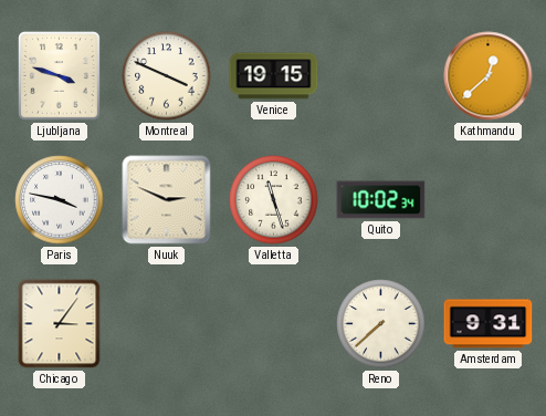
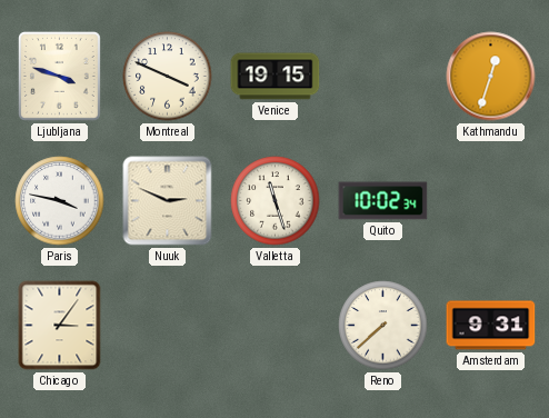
Kathmandu: 12:38 -> 12:33 (491, 77)
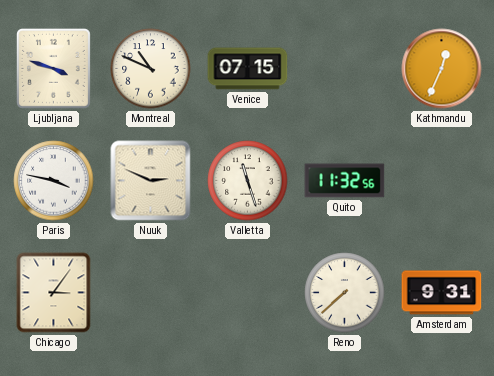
Montreal: 3:49 -> 10:49 (151, 69)
Venice: 19:15 -> 07:15 (248, 69)
Kathmandu: 12:33 -> 12:34 (442, 69)
Quito: 10:02 -> 11:32 (345, 181)
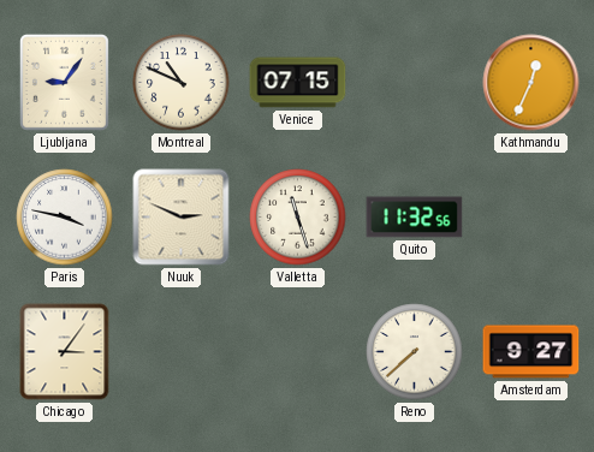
Ljubljana: 3:48 -> 9:06 (64, 82)
Amsterdam: 9:31 -> 9:27 (531, 352)
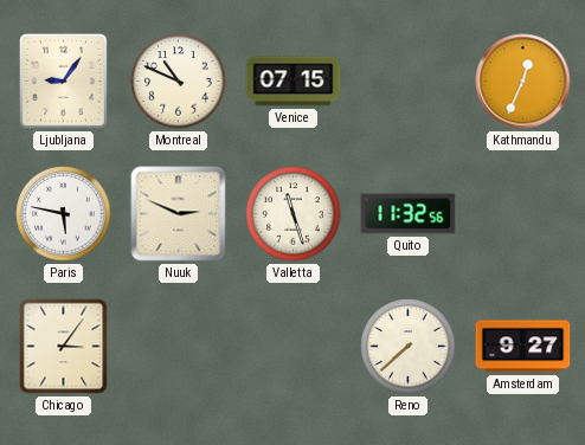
Paris: 3:47 -> 5:47 (64, 214)
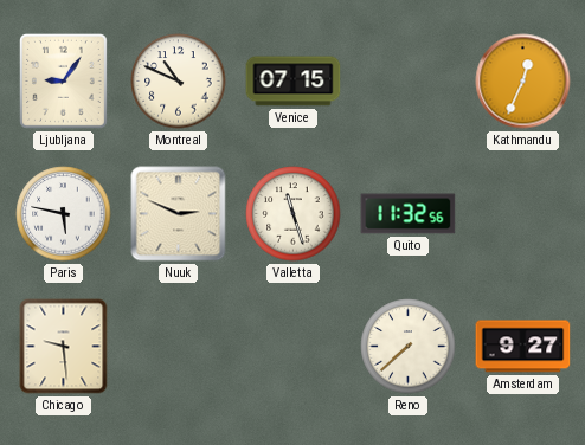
Chicago: 3:06 -> 9:29 (64, 347)
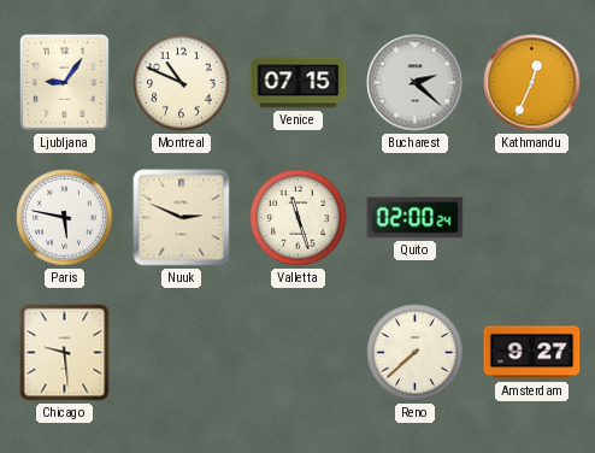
Bucharest: none -> 2:22 (416, 83)
Quito: 11:32 -> 02:00 (416, 218)
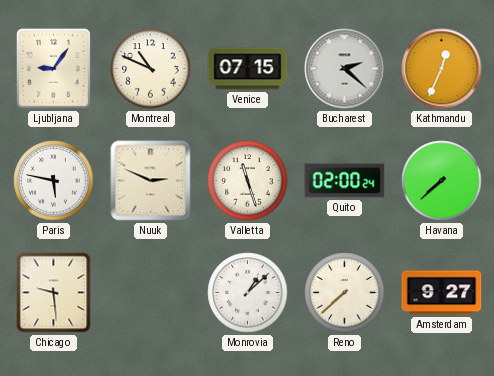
Havana: none -> 7:38 (442, 181)
Monrovia: none -> 1:08 (248, 293)
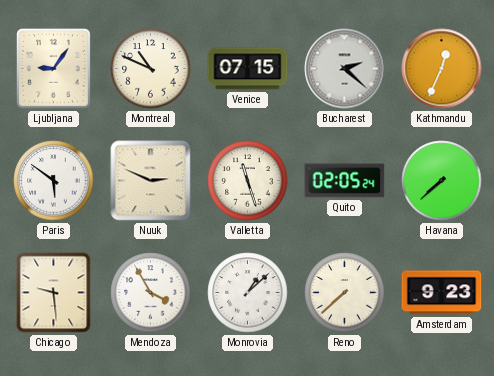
Paris: 5:47 -> 5:51 (54, 181)
Quito: 02:00 -> 02:05 (345, 181)
Mendoza: none -> 3:55 (151, 293)
Amsterdam: 9:27 -> 9:23 (442, 293)
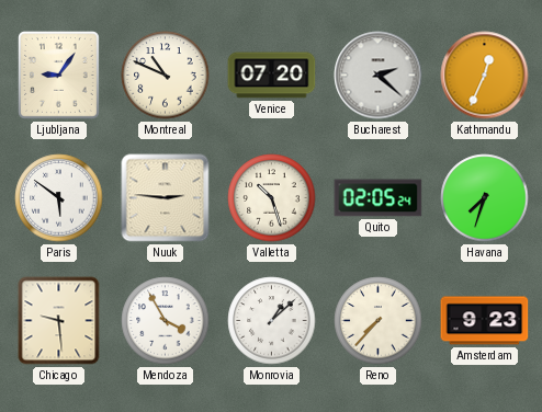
Venice: 07:15 -> 07:20 (272, 76)
Nuuk: 2:49 -> 2:46 (166, 198)
Valletta: 11:27 -> 10:27 (272, 198)
Havana: 7:38 -> 7:33 (485, 198)
Reno: 7:38 -> 7:37 (379, 321)
